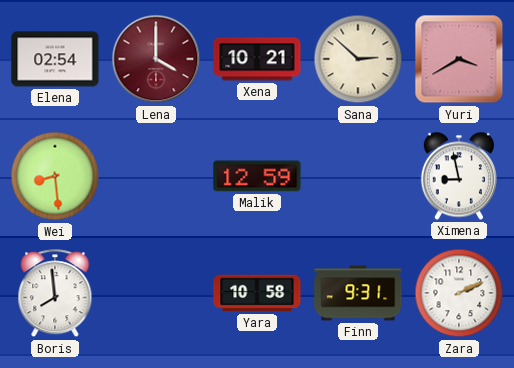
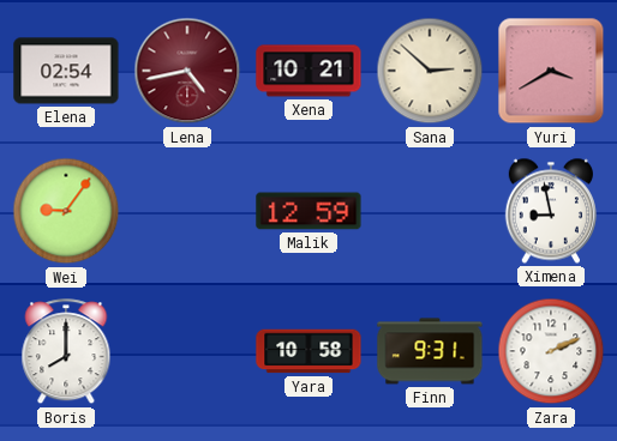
Lena: 4:00 -> 4:43 (187, 71)
Wei: 8:29 -> 9:06 (66, 211)
Boris: 7:59 -> 8:00 (66, 352)
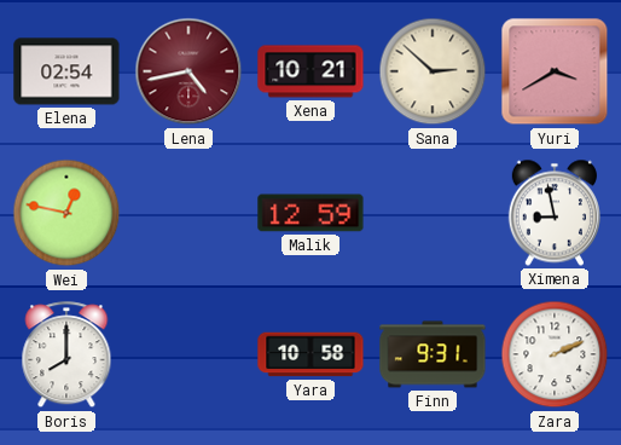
Wei: 9:06 -> 12:47 (66, 213)
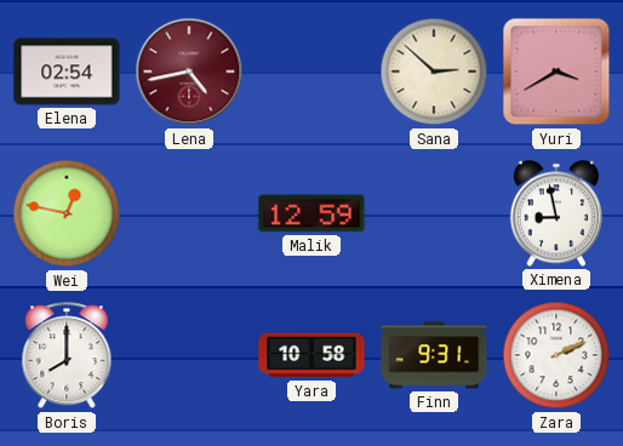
Xena: 10:21 -> none (310, 71)
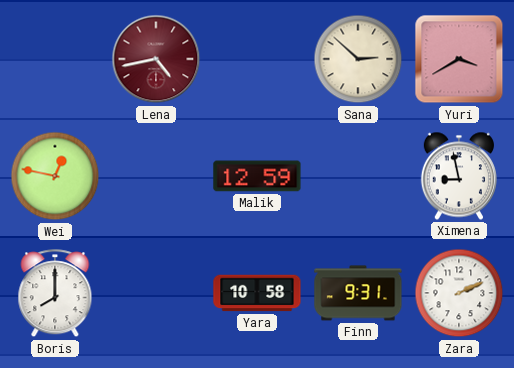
Elena: 02:54 -> none (67, 72)
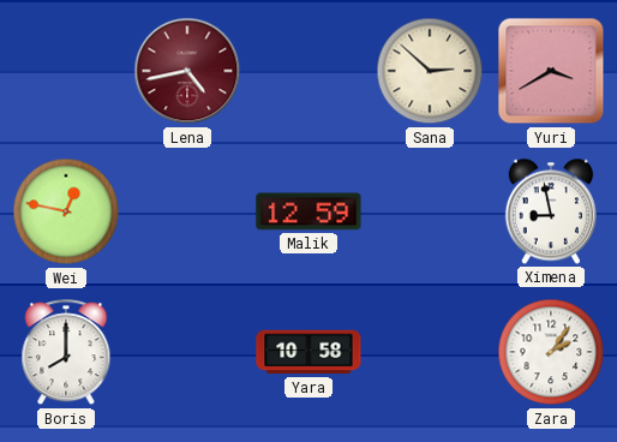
Finn: 9:31 -> none (358, 293)
Zara: 2:11 -> 2:06 (551, 352)
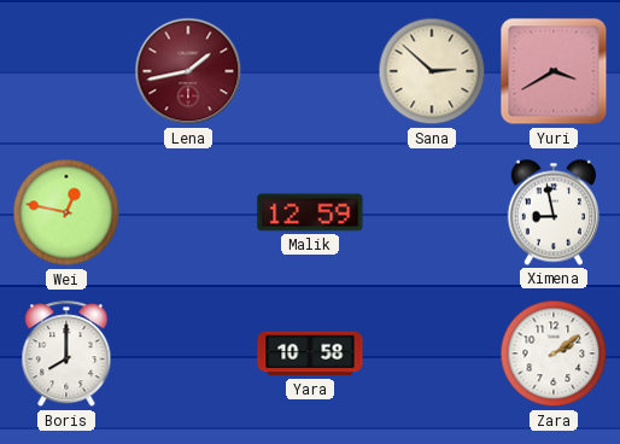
Lena: 4:43 -> 1:43 (188, 71)
Zara: 2:06 -> 2:09 (554, 354)
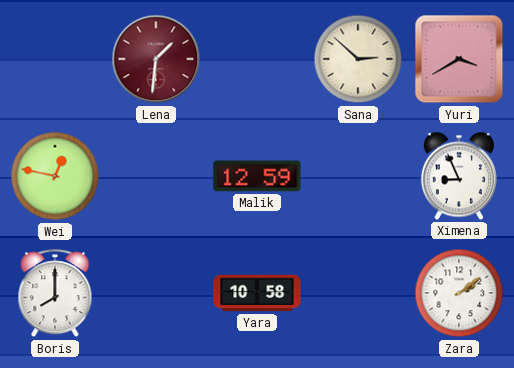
Lena: 1:43 -> 1:31 (156, 59)
Ximena: 8:58 -> 8:56 (459, 176)
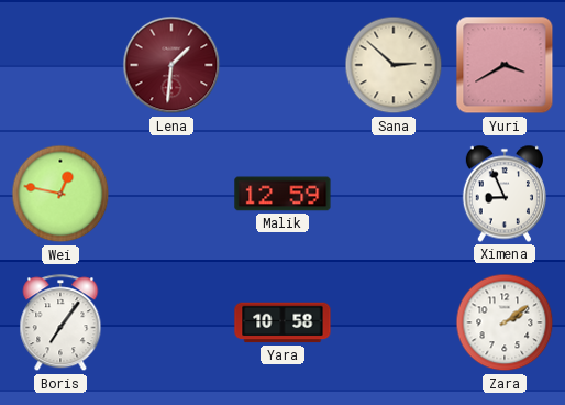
Boris: 8:00 -> 7:06 (60, 324)
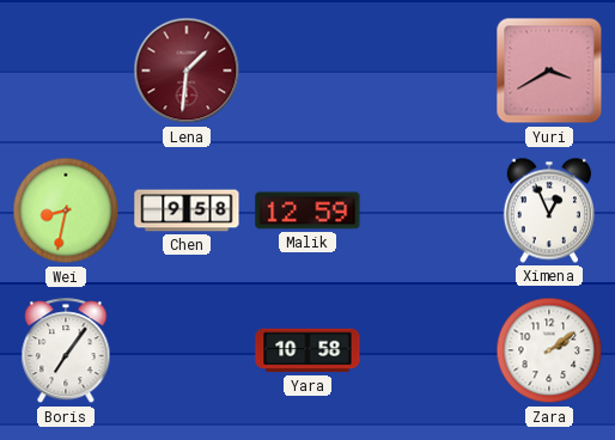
Sana: 2:52 -> none (394, 65)
Wei: 12:47 -> 8:32 (66, 210)
Chen: none -> 9:58 (187, 210)
Ximena: 8:56 -> 12:56 (549, 210)
